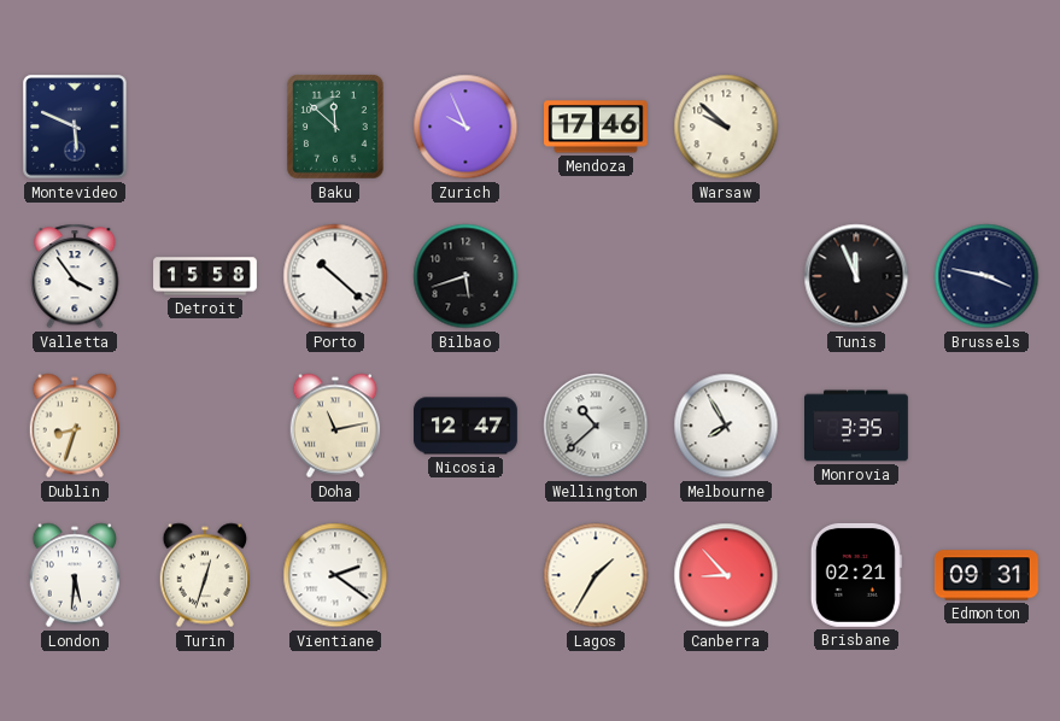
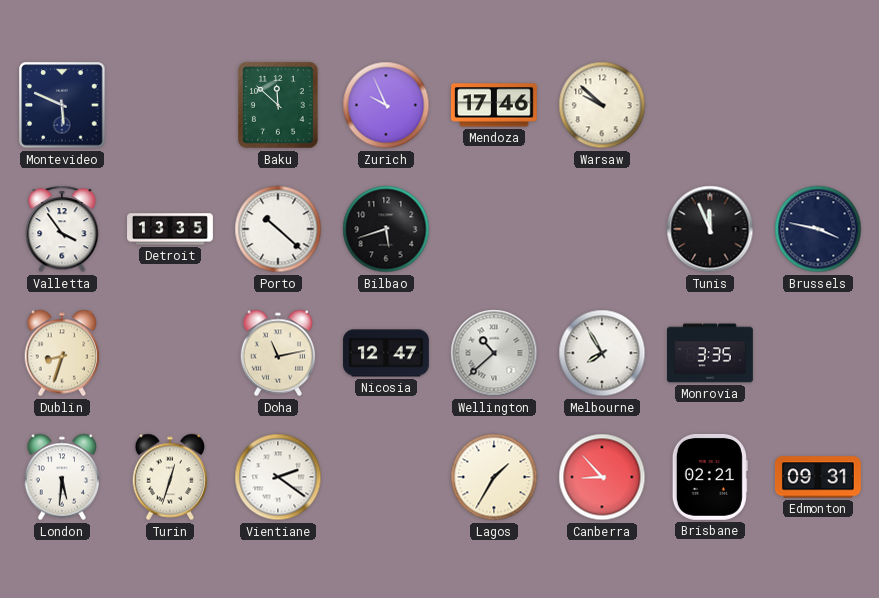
Detroit: 15:58 -> 13:35 (170, 229)
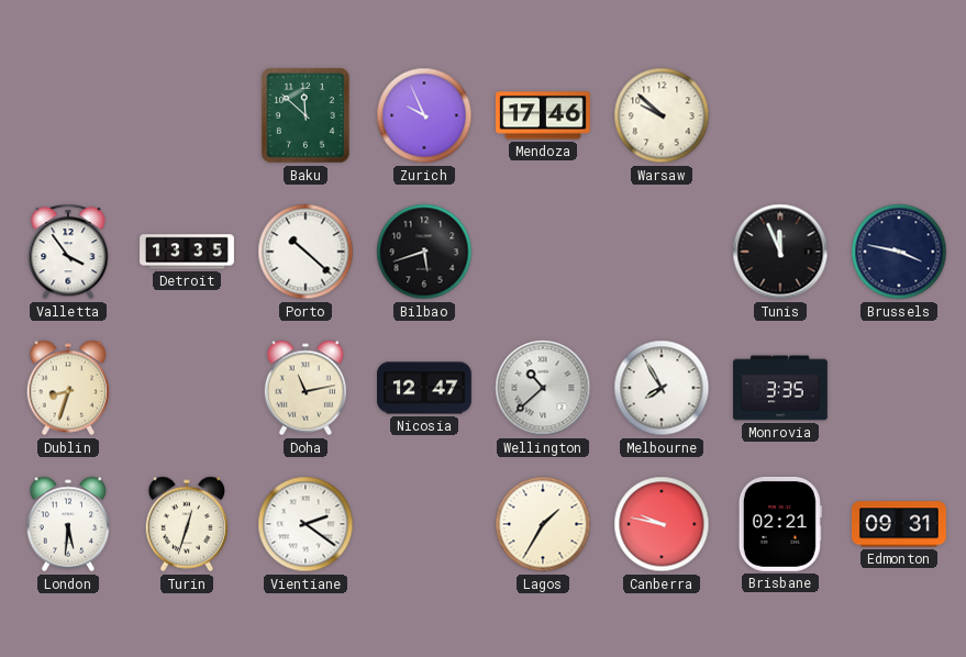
Montevideo: 5:49 -> none (62, 105)
Canberra: 8:53 -> 9:47 (662, 524)
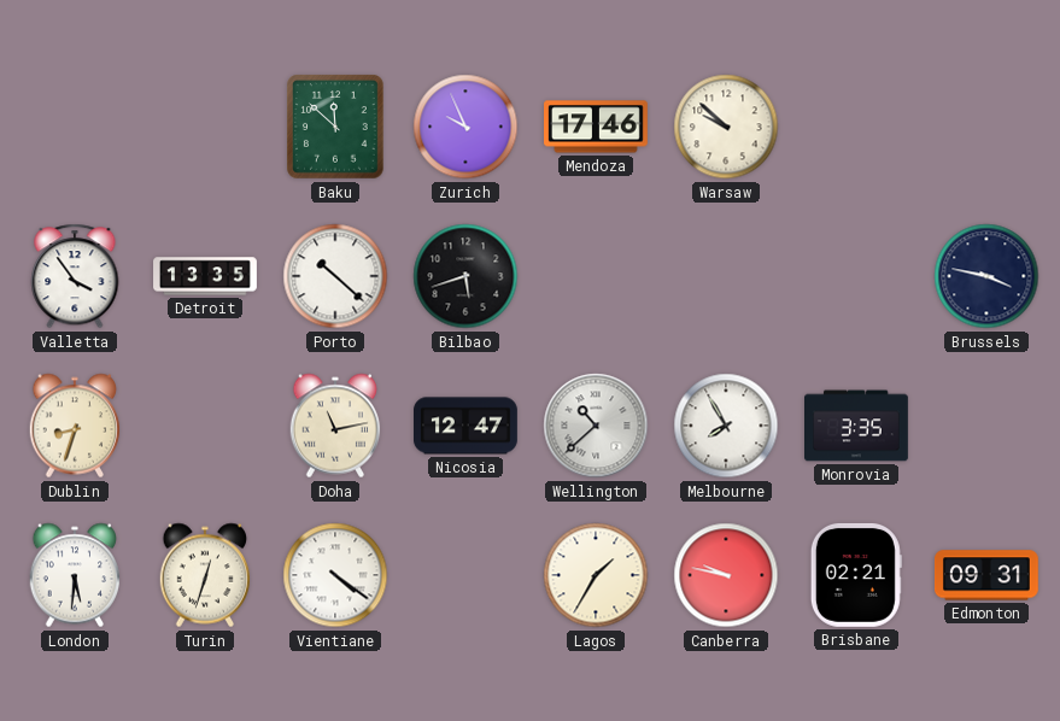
Tunis: 11:56 -> none (780, 252)
Vientiane: 2:21 -> 4:21 (335, 575)
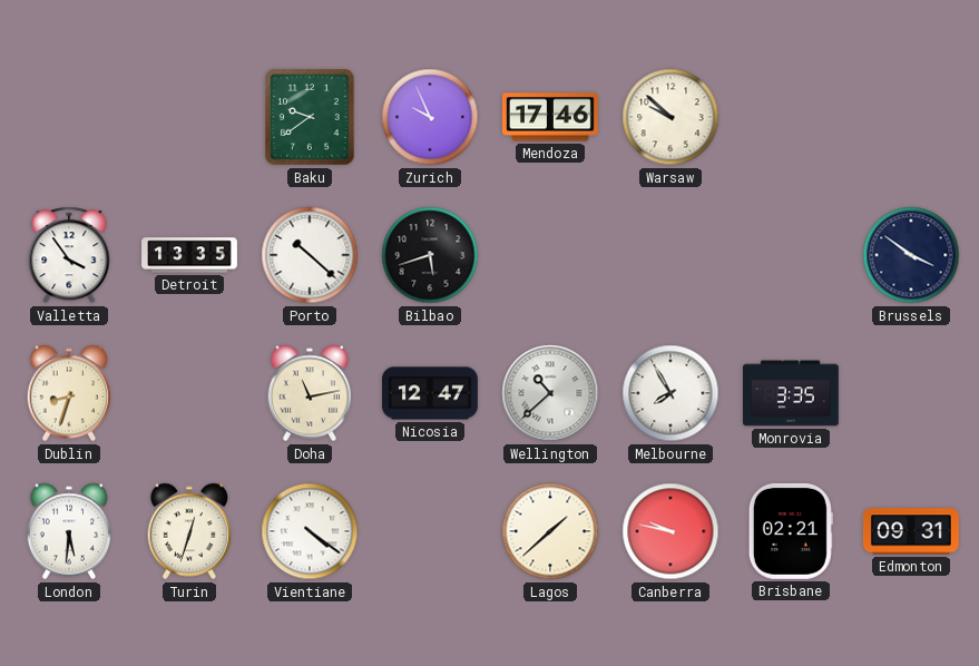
Baku: 11:52 -> 9:39 (310, 117)
Brussels: 3:47 -> 3:51 (911, 255)
Lagos: 1:35 -> 1:38 (550, 531)
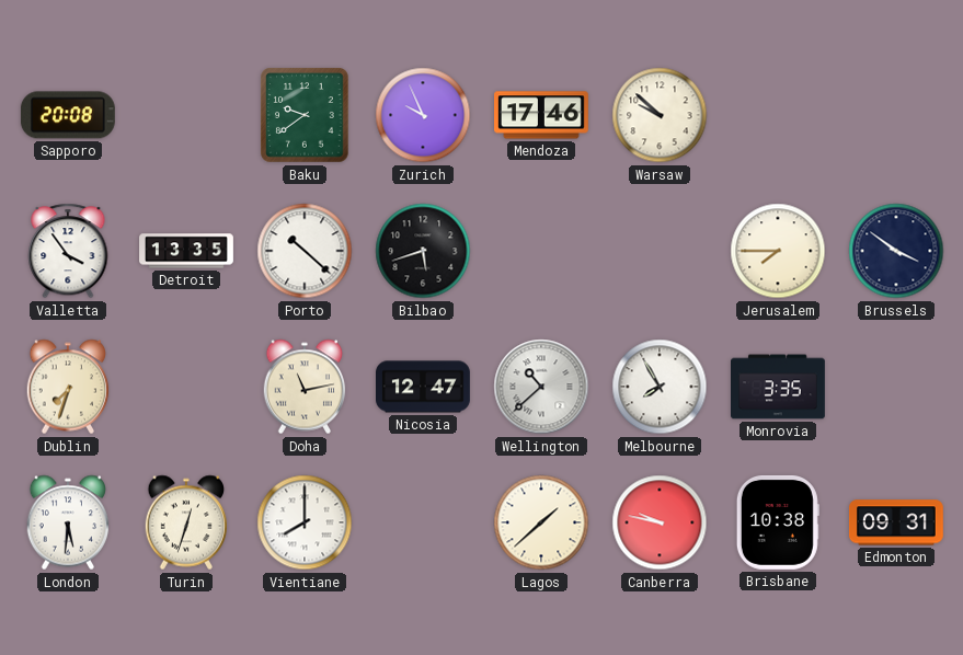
Sapporo: none -> 20:08 (68, 115)
Jerusalem: none -> 7:45 (778, 251)
Dublin: 8:33 -> 7:33 (68, 387)
Vientiane: 4:21 -> 8:00 (305, 522)
Brisbane: 02:21 -> 10:38 (778, 522)
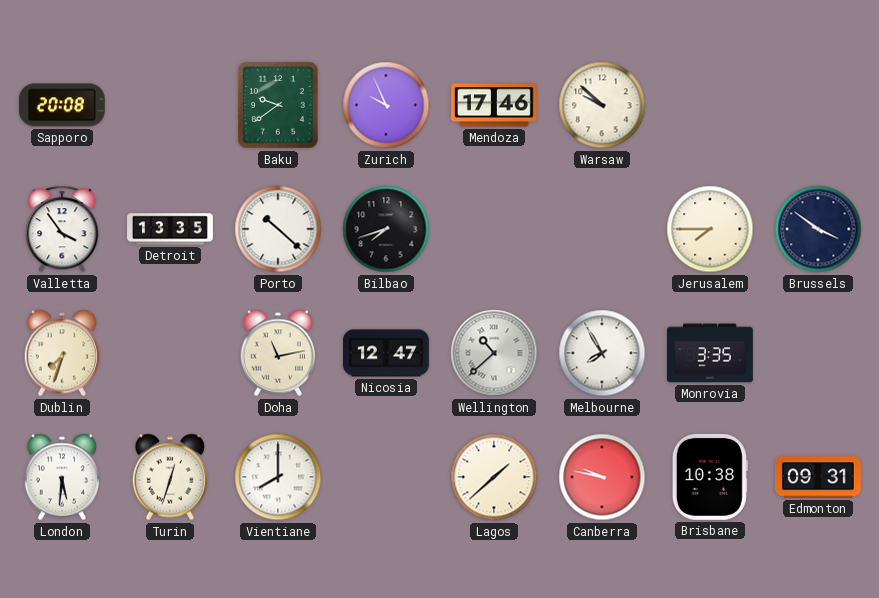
Bilbao: 5:42 -> 7:42 (386, 229)
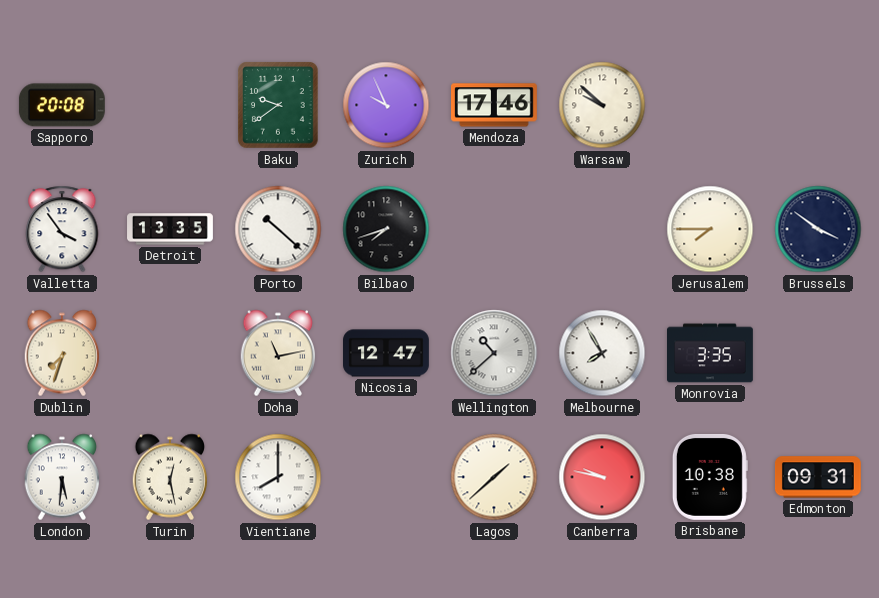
Turin: 12:33 -> 12:28 (170, 477)
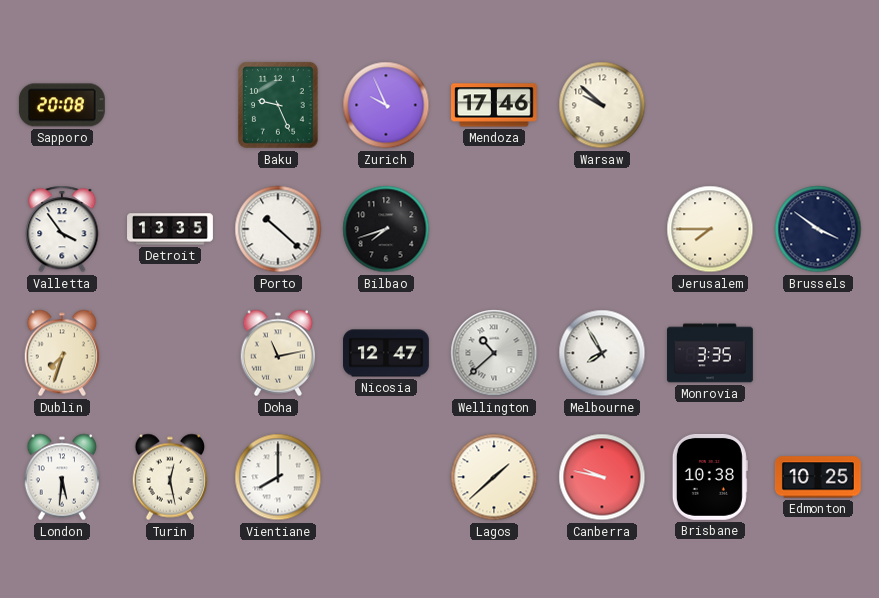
Baku: 9:39 -> 9:26 (278, 105)
Edmonton: 09:31 -> 10:25 (818, 477)
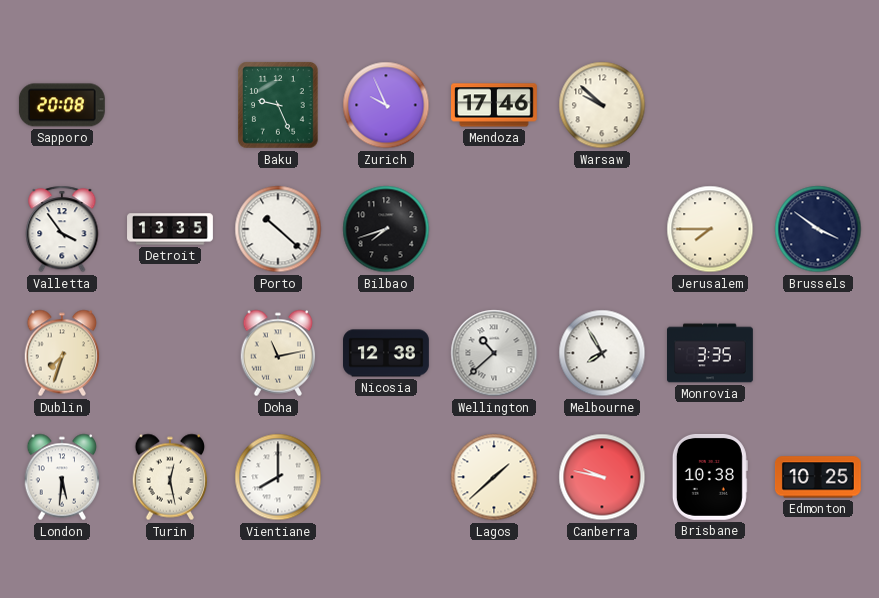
Nicosia: 12:47 -> 12:38 (387, 353)
